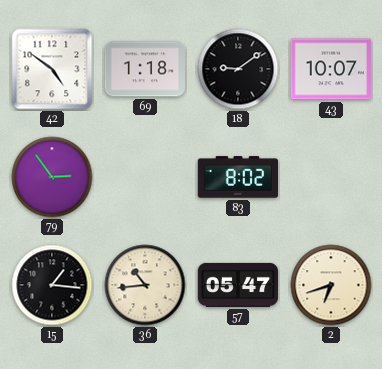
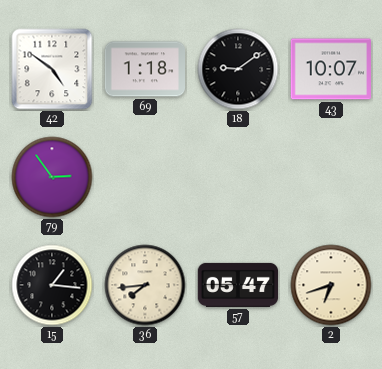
83: 8:02 -> none (237, 177)
36: 10:44 -> 7:44 (145, 285)
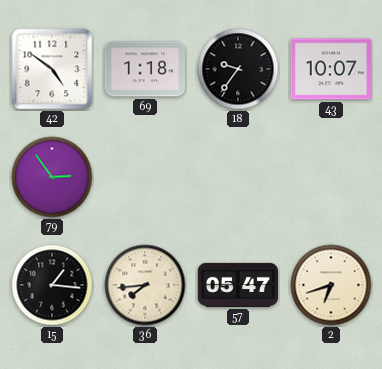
18: 9:09 -> 9:36 (238, 69)
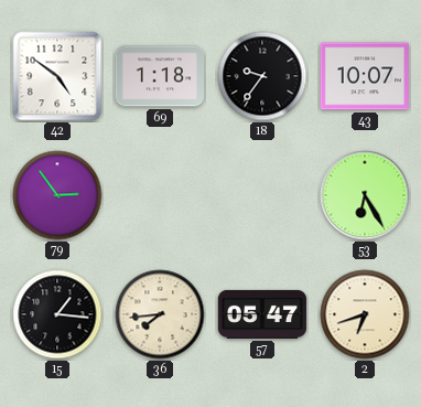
53: none -> 6:25 (365, 195)
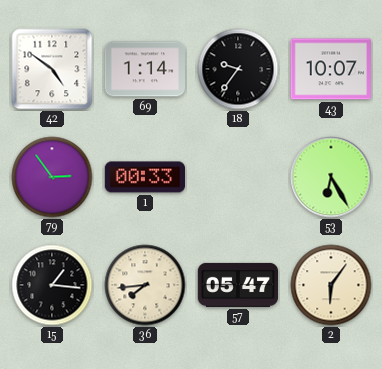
69: 1:18 -> 1:14 (144, 69)
1: none -> 00:33 (144, 177)
2: 6:42 -> 6:06 (331, 285)
